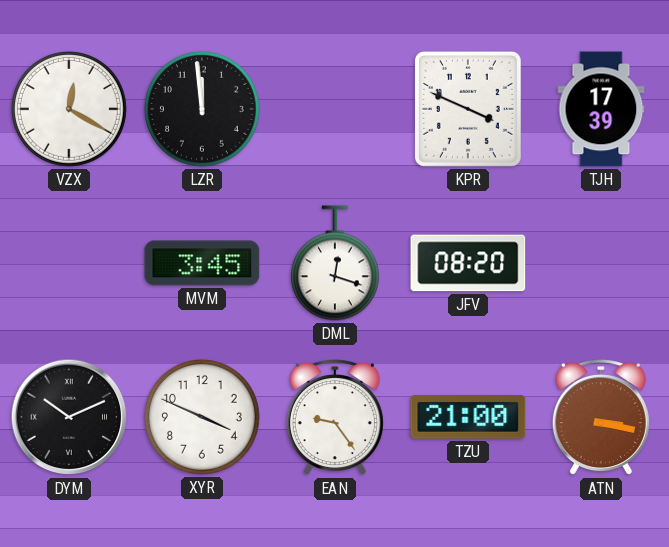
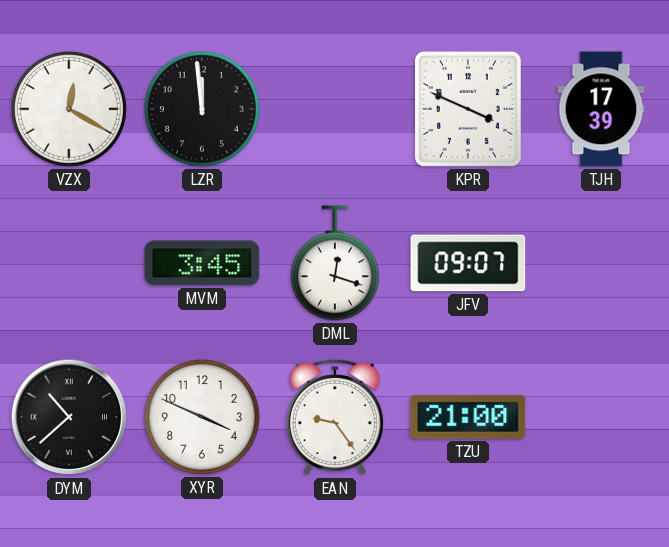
JFV: 08:20 -> 09:07 (468, 263)
DYM: 10:11 -> 10:38 (69, 417)
ATN: 3:17 -> none (601, 418)
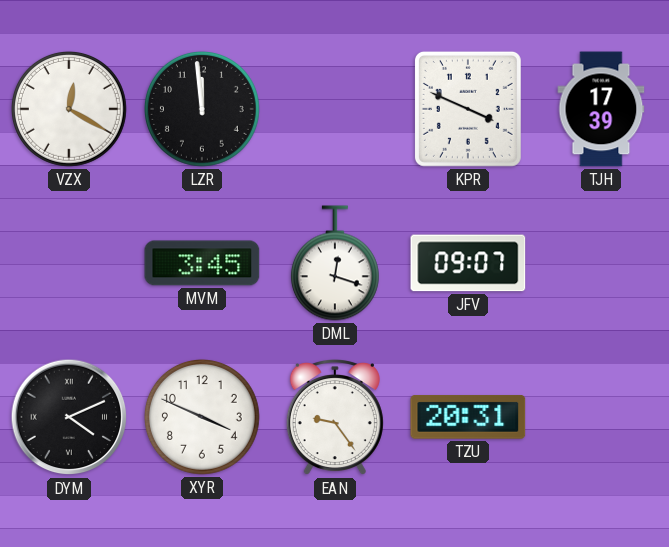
DYM: 10:38 -> 4:11 (69, 417)
TZU: 21:00 -> 20:31 (468, 418)
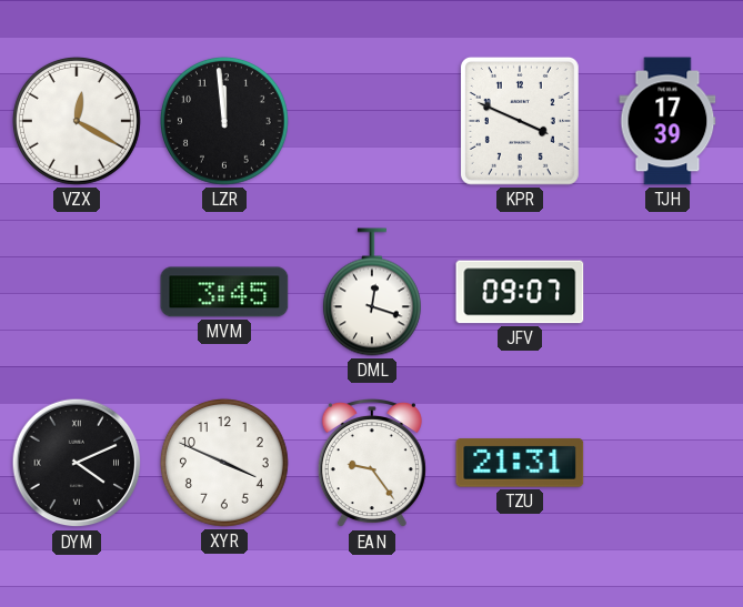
TZU: 20:31 -> 21:31 (520, 464)
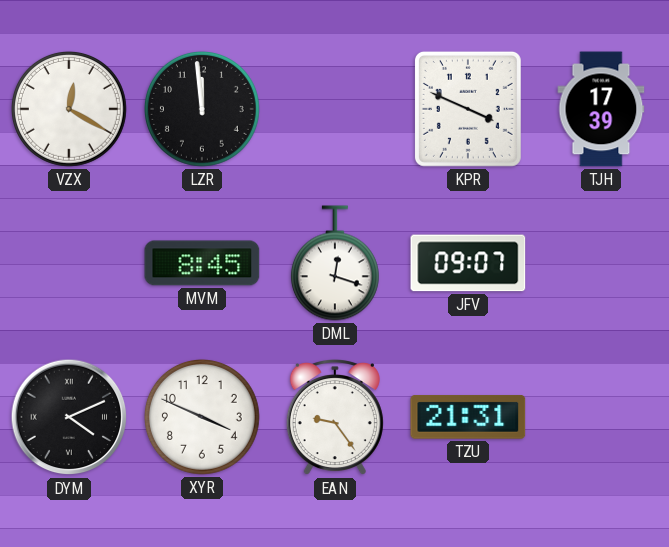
MVM: 3:45 -> 8:45 (202, 263)
